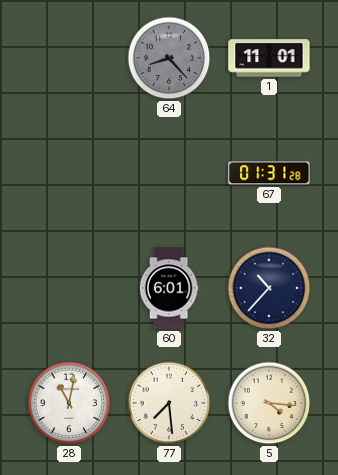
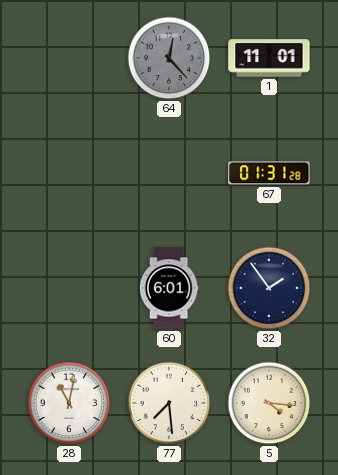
64: 8:23 -> 12:23 (169, 58)
32: 10:37 -> 1:54 (269, 288)
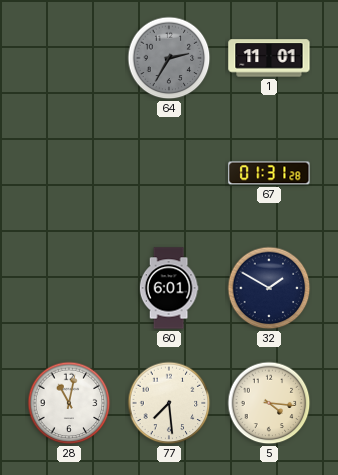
64: 12:23 -> 2:35 (169, 58)
32: 1:54 -> 1:50 (269, 288)
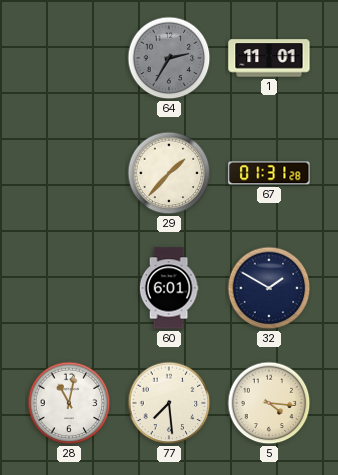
29: none -> 1:37 (169, 173)
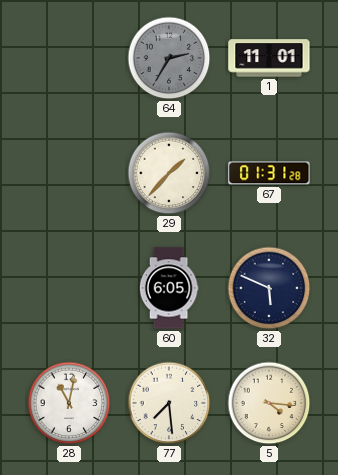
60: 6:01 -> 6:05 (169, 288)
32: 1:50 -> 5:49 (269, 288)
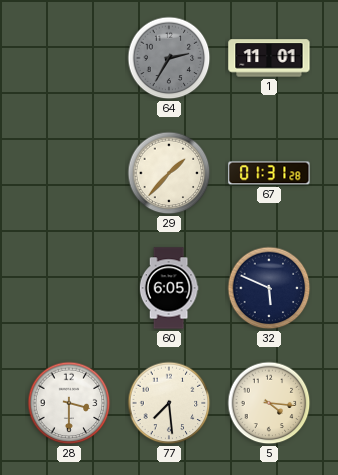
28: 11:02 -> 3:30 (69, 403)
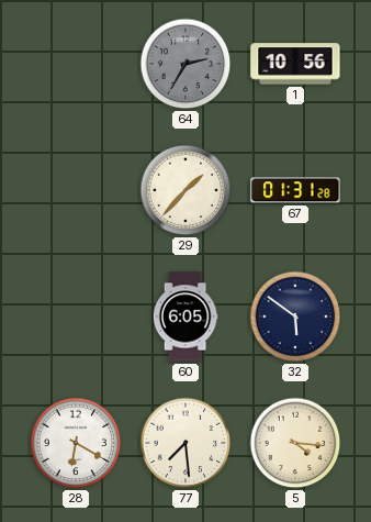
1: 11:01 -> 10:56 (295, 64)
32: 5:49 -> 5:51 (295, 316)
28: 3:30 -> 6:20 (76, 443)
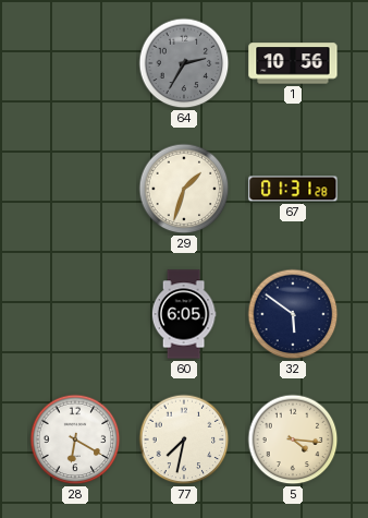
29: 1:37 -> 1:33 (184, 189)
77: 7:29 -> 7:32 (184, 439)
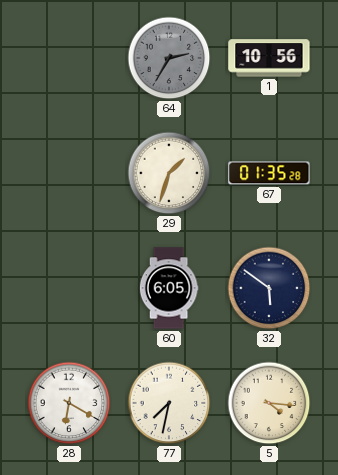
67: 01:31 -> 01:35 (269, 173)
